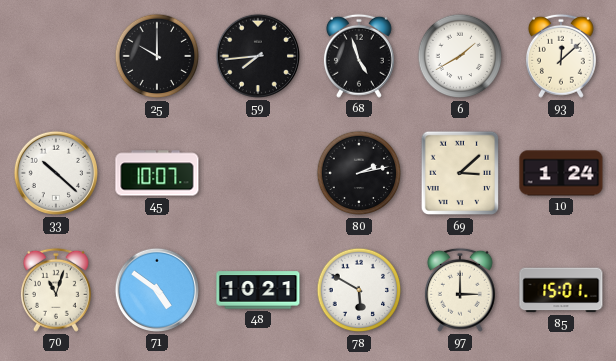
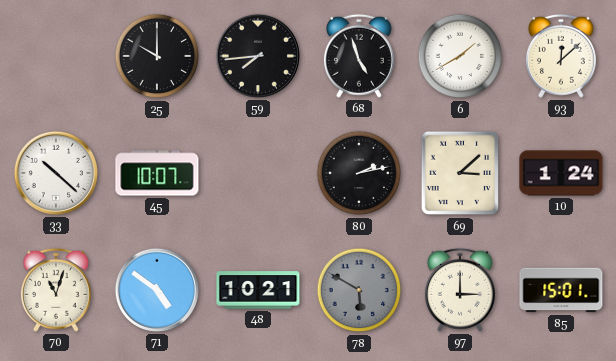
78 dial: white -> grey (359, 290)
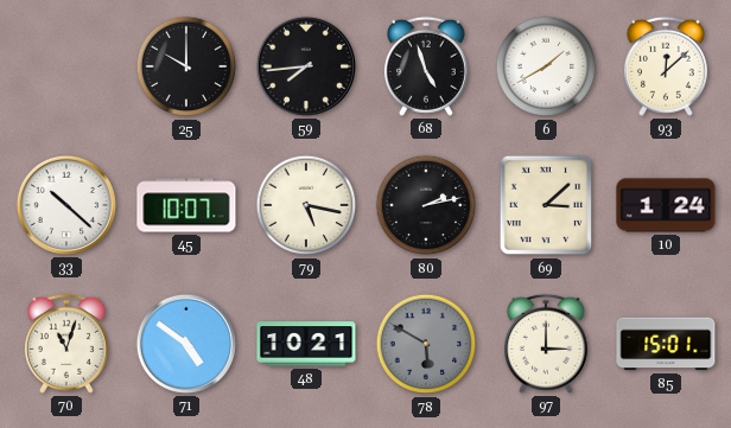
79: none -> 5:17 (306, 205)
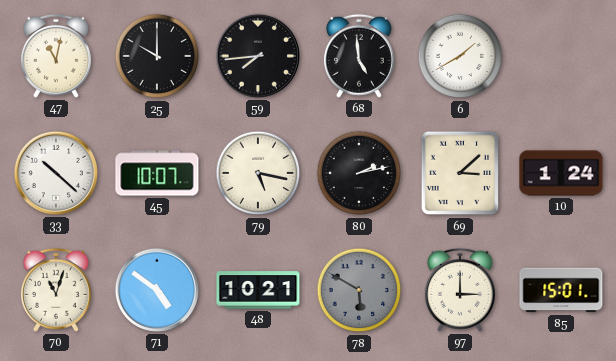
47: none -> 11:02 (56, 56)
68: 4:57 -> 4:59 (359, 56)
93: 12:08 -> none (666, 66)
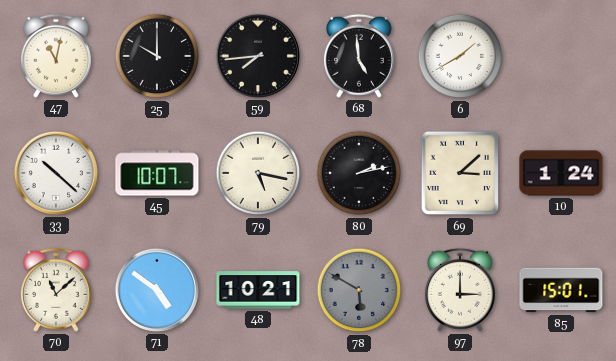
70: 11:03 -> 11:08 (56, 290)
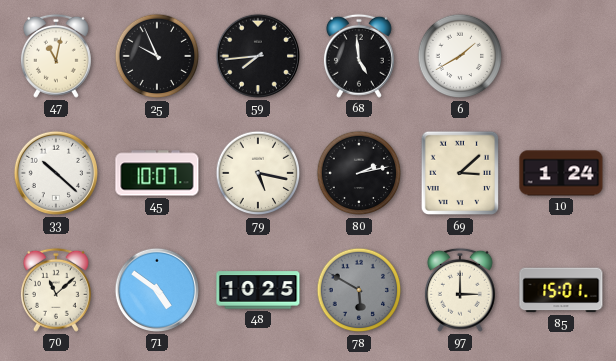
25: 10:00 -> 9:56 (157, 56)
48: 10:21 -> 10:25 (258, 290)
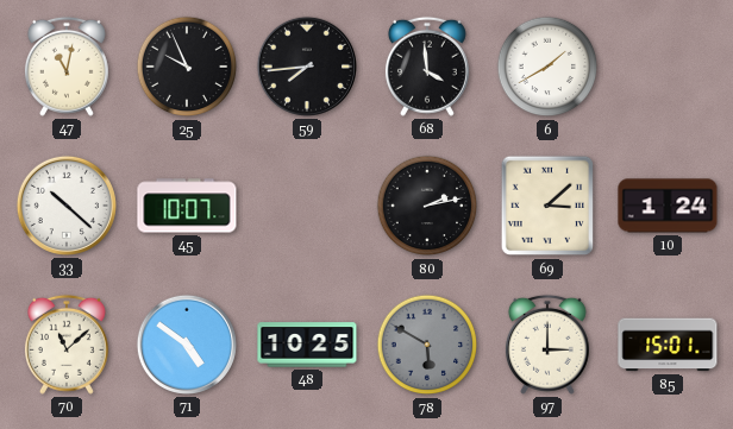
68: 4:59 -> 3:59 (427, 67)
79: 5:17 -> none (258, 173)
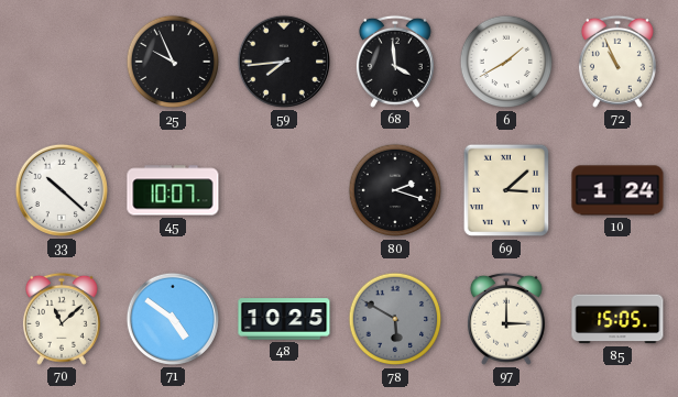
47: 11:02 -> none (67, 67)
72: none -> 10:56 (617, 62)
80: 2:13 -> 2:18 (395, 190)
85: 15:01 -> 15:05 (617, 319)
